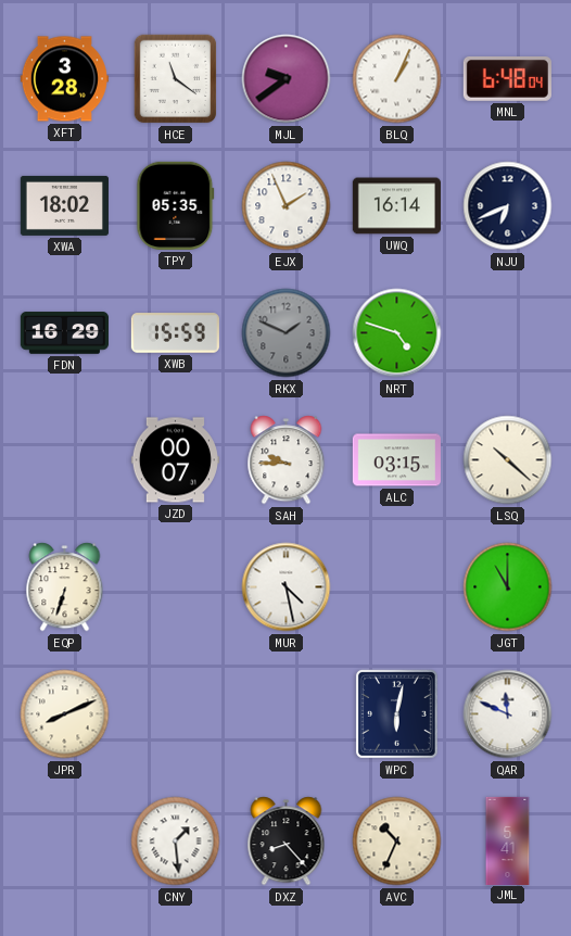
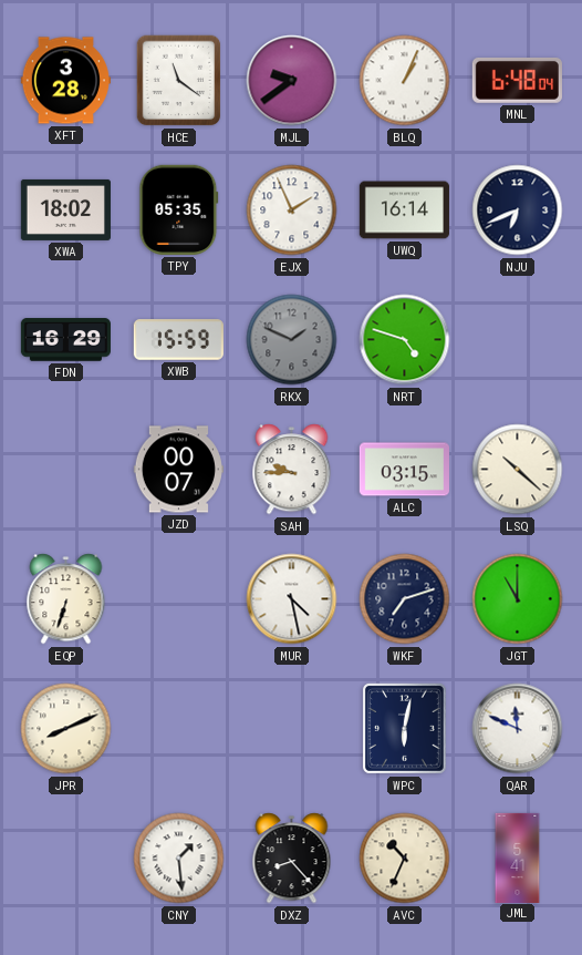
WKF: none -> 7:12 (405, 599)
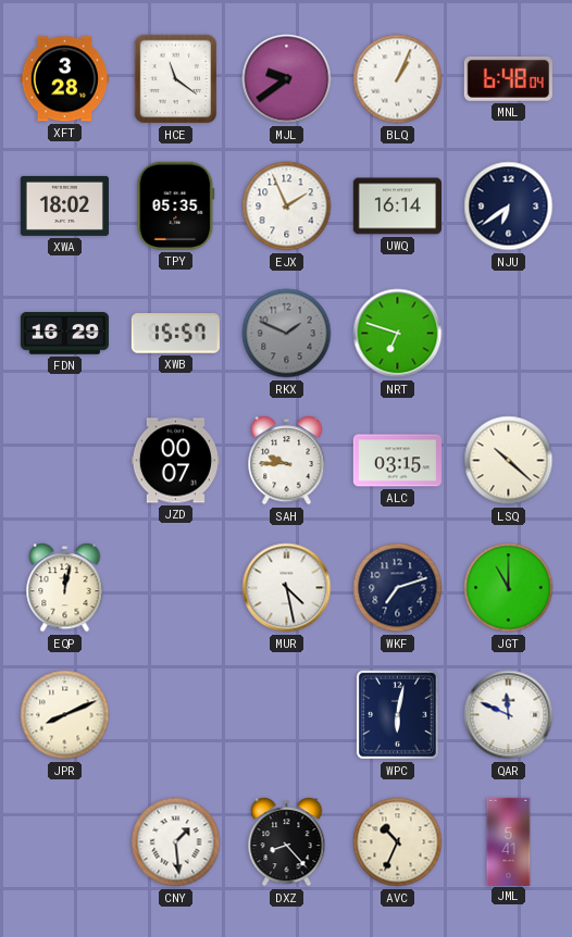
NJU: 6:41 -> 6:39 (509, 207)
XWB: 15:59 -> 15:57 (175, 334)
NRT: 4:48 -> 6:48 (398, 334)
EQP: 6:33 -> 12:02 (65, 588)
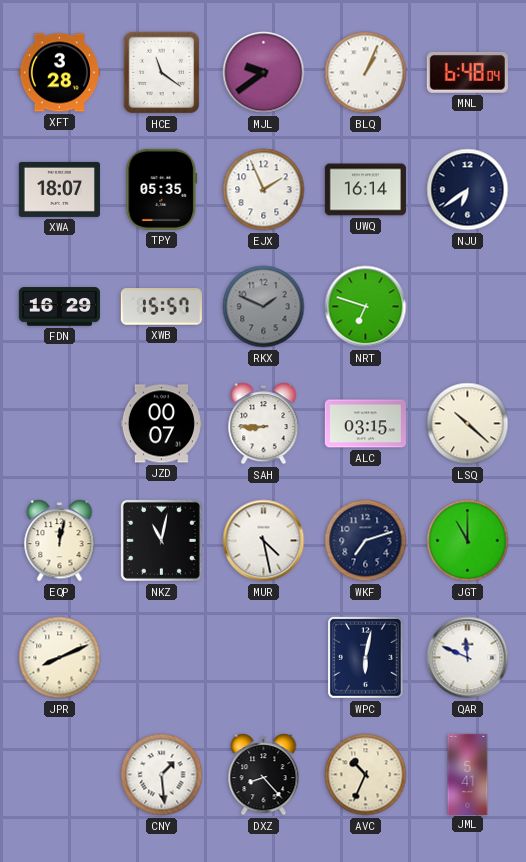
XWA: 18:02 -> 18:07 (59, 189)
SAH: 9:45 -> 8:45 (264, 424)
NKZ: none -> 11:02 (161, 540)
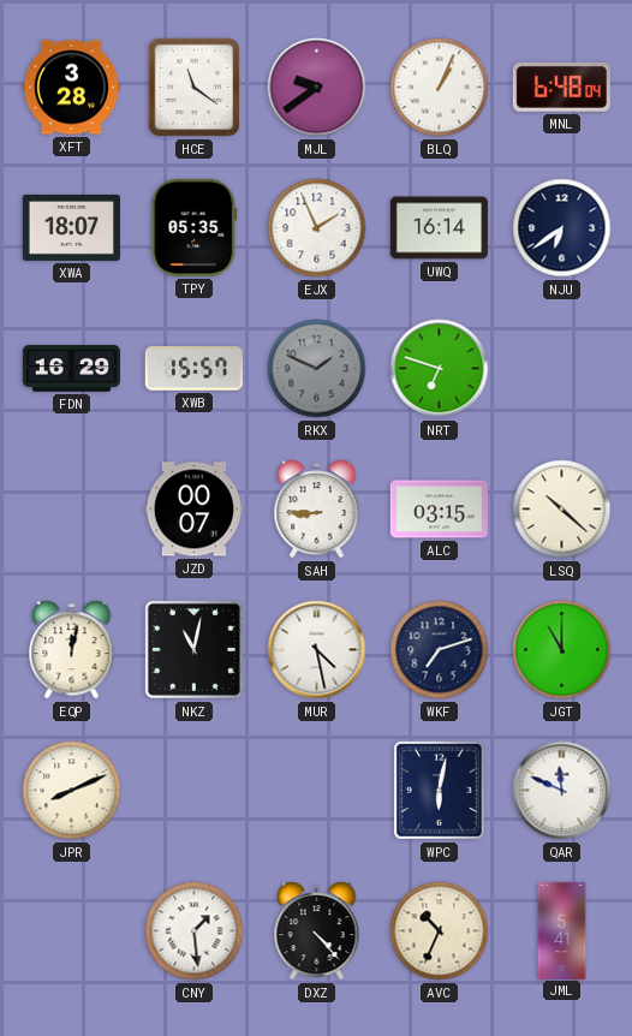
DXZ: 8:23 -> 4:23 (317, 931)
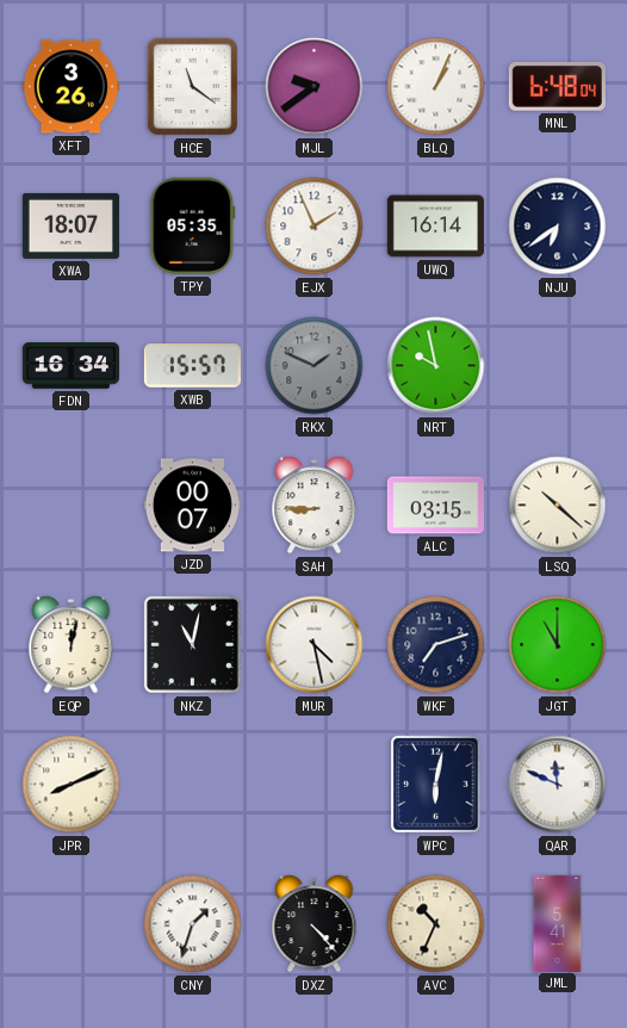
XFT: 3:28 -> 3:26 (70, 87)
FDN: 16:29 -> 16:34 (70, 366)
NRT: 6:48 -> 9:58 (436, 366)
CNY: 1:29 -> 1:33 (193, 924)
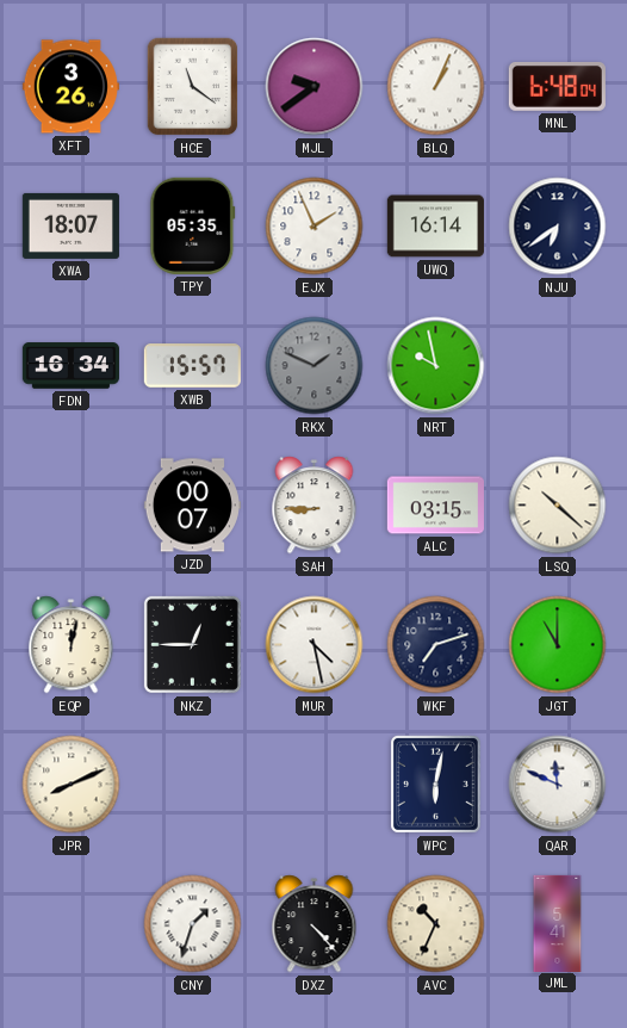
NKZ: 11:02 -> 12:45 (192, 644)
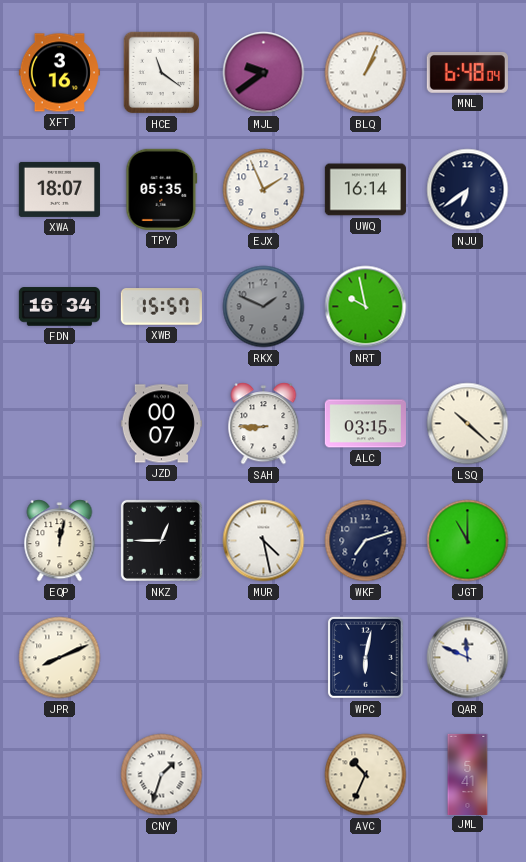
XFT: 3:26 -> 3:16 (59, 73)
DXZ: 4:23 -> none (315, 924)
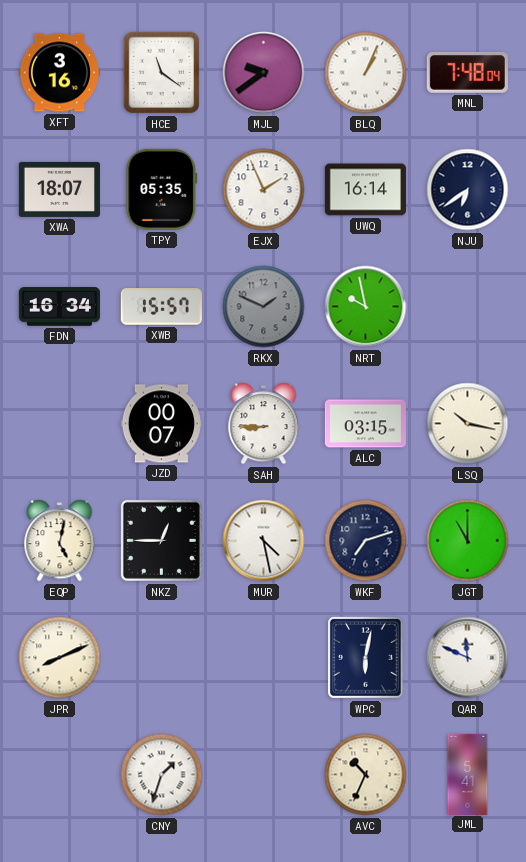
MNL: 6:48 -> 7:48 (467, 73)
LSQ: 10:22 -> 10:17 (468, 424)
EQP: 12:02 -> 5:02 (60, 541)
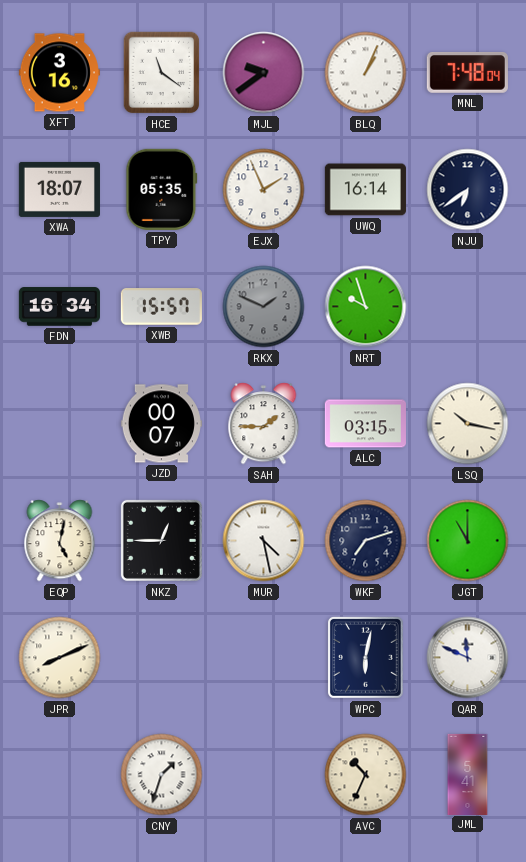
NRT: 9:58 -> 9:57 (366, 307)
SAH: 8:45 -> 1:45 (264, 424)
